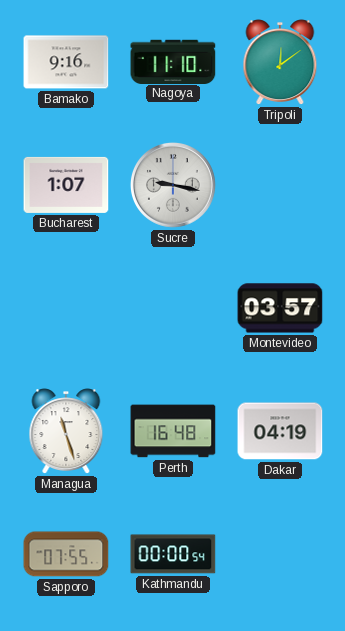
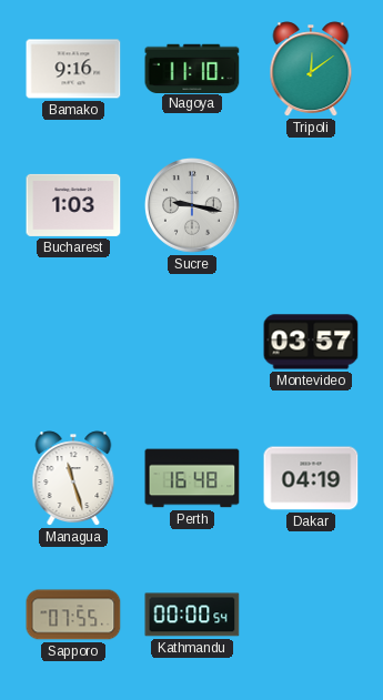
Bucharest: 1:07 -> 1:03 (73, 205)
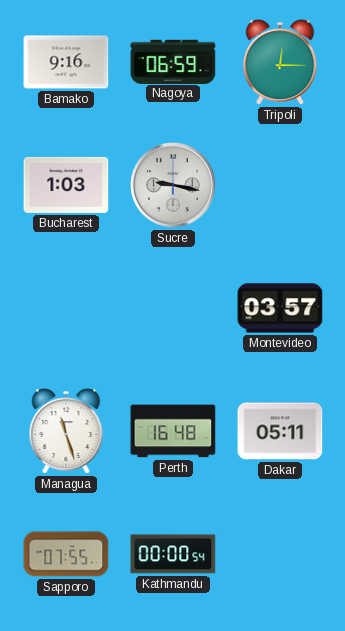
Nagoya: 11:10 -> 06:59 (173, 61)
Tripoli: 12:09 -> 12:15 (280, 62)
Dakar: 04:19 -> 05:11 (280, 431)
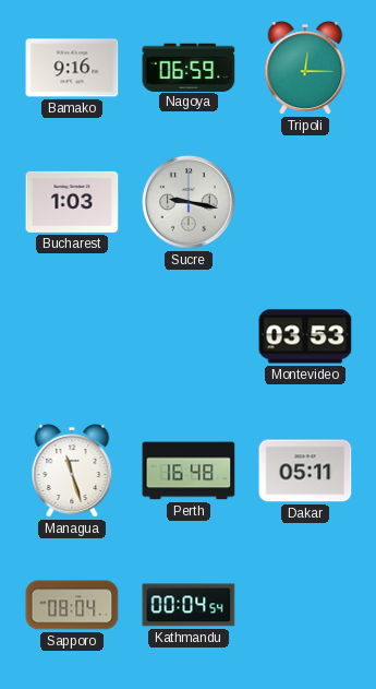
Montevideo: 03:57 -> 03:53 (305, 336)
Sapporo: 07:55 -> 08:04 (72, 605)
Kathmandu: 00:00 -> 00:04 (189, 605)
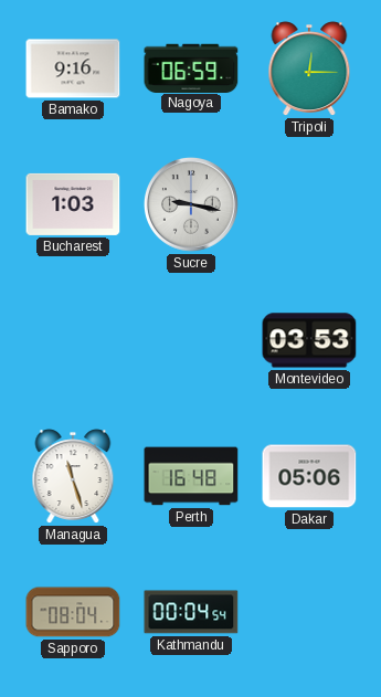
Dakar: 05:11 -> 05:06 (309, 476)
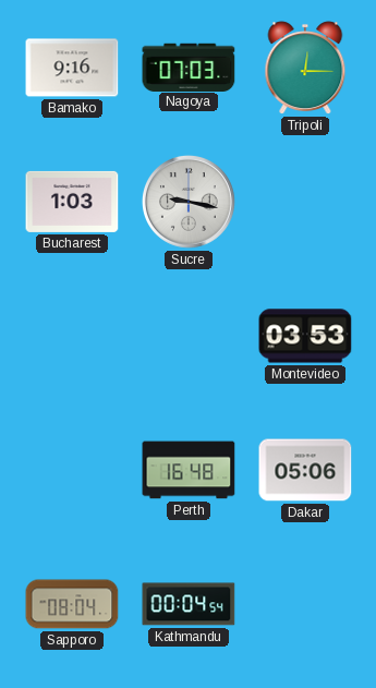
Nagoya: 06:59 -> 07:03 (189, 67)
Managua: 11:27 -> none (73, 476)
